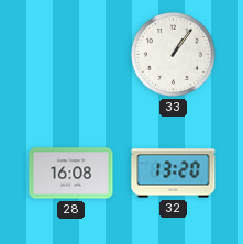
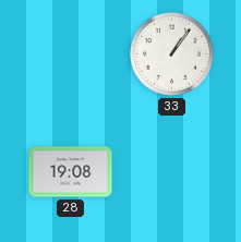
28: 16:08 -> 19:08 (71, 172)
32: 13:20 -> none (174, 174)
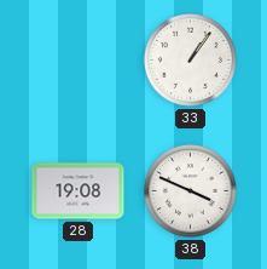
38: none -> 3:49 (190, 190)
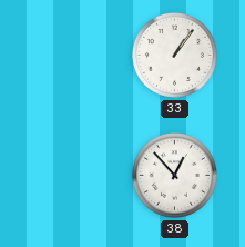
28: 19:08 -> none (79, 191)
38: 3:49 -> 12:53 (174, 175)
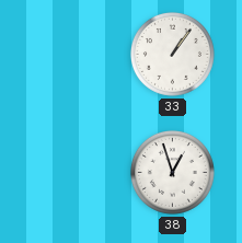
38: 12:53 -> 12:57 (172, 172)
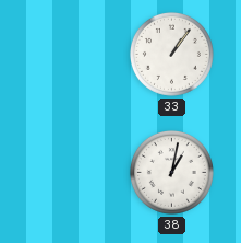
38: 12:57 -> 1:02 (171, 172)
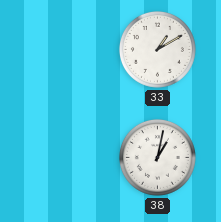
33: 1:06 -> 1:10 (157, 49)
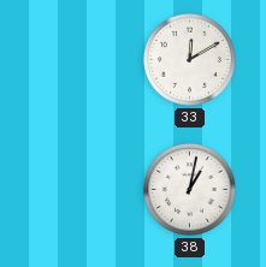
33: 1:10 -> 12:10 (189, 59)
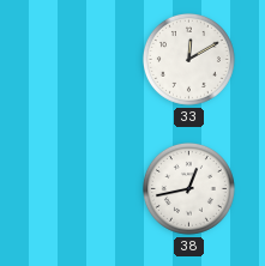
38: 1:02 -> 12:43 (188, 188)
